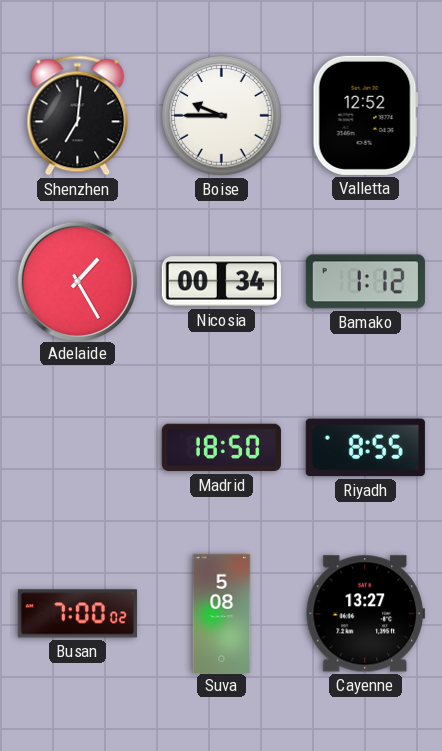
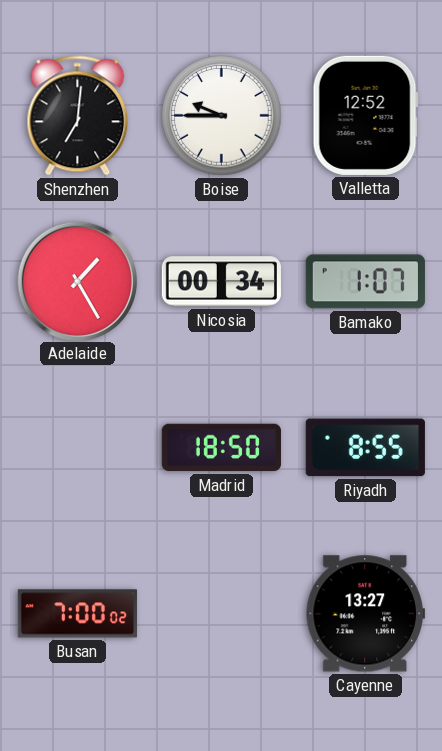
Bamako: 1:12 -> 1:07 (365, 282)
Suva: 5:08 -> none (222, 613)
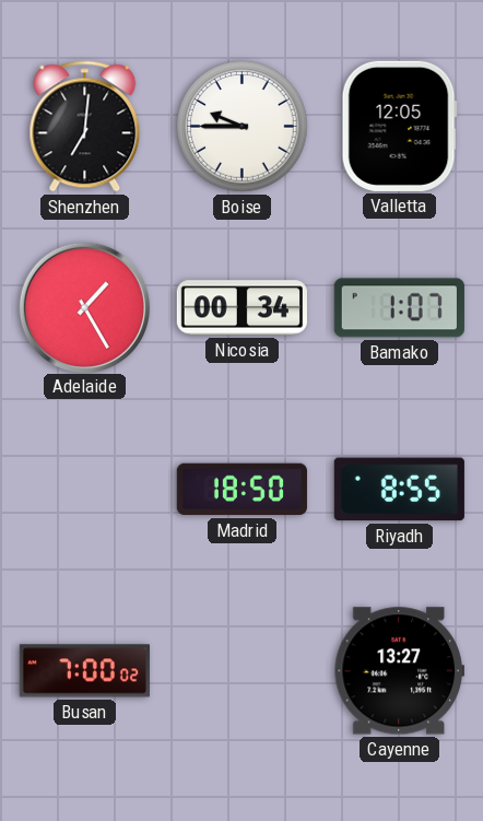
Valletta: 12:52 -> 12:05 (399, 126)
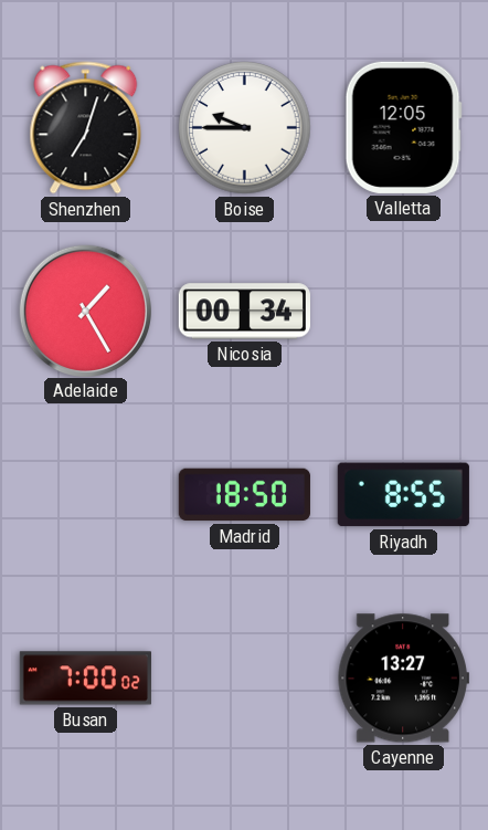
Shenzhen: 7:01 -> 7:03 (86, 128)
Bamako: 1:07 -> none (399, 308)
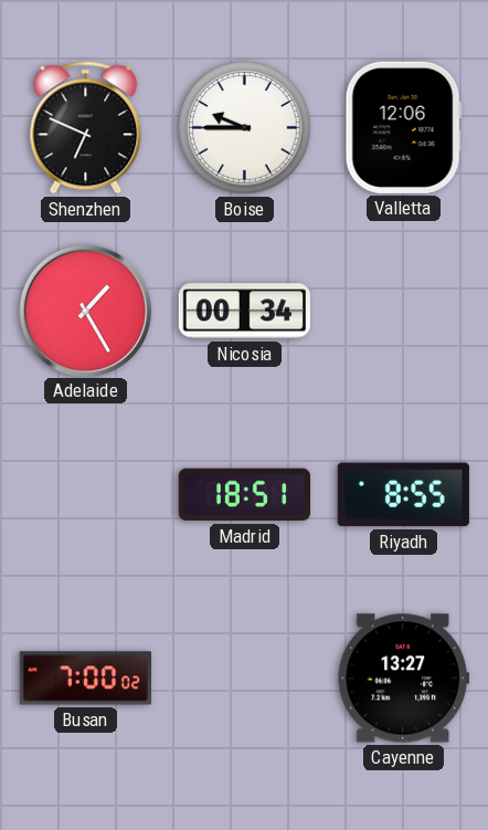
Shenzhen: 7:03 -> 6:49 (86, 128)
Valletta: 12:05 -> 12:06 (403, 127)
Madrid: 18:50 -> 18:51 (244, 495)
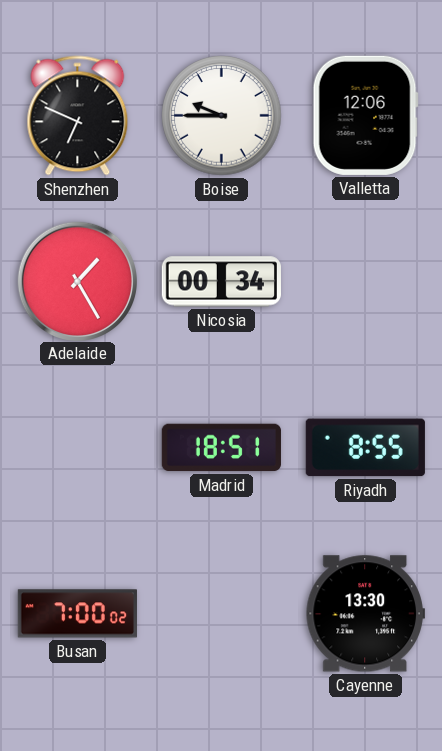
Cayenne: 13:27 -> 13:30 (365, 614)
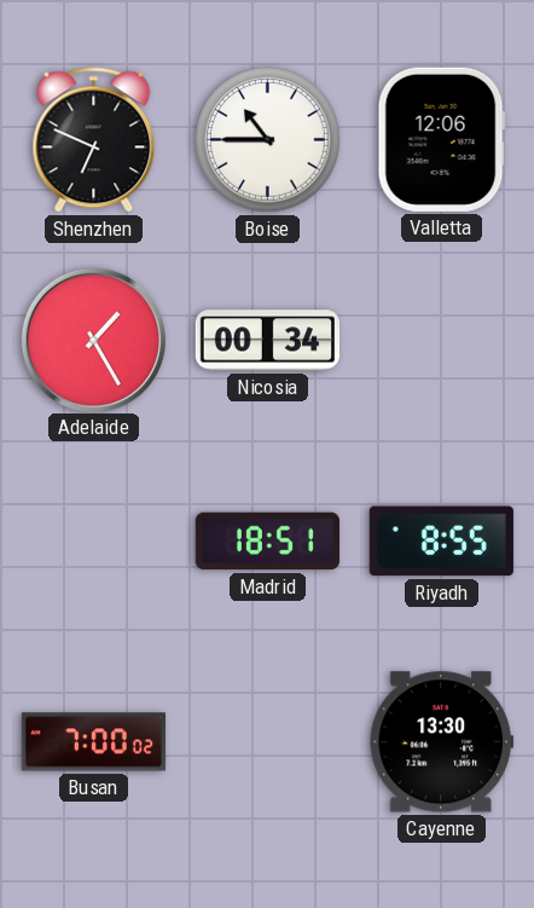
Boise: 9:45 -> 10:45 (268, 140)
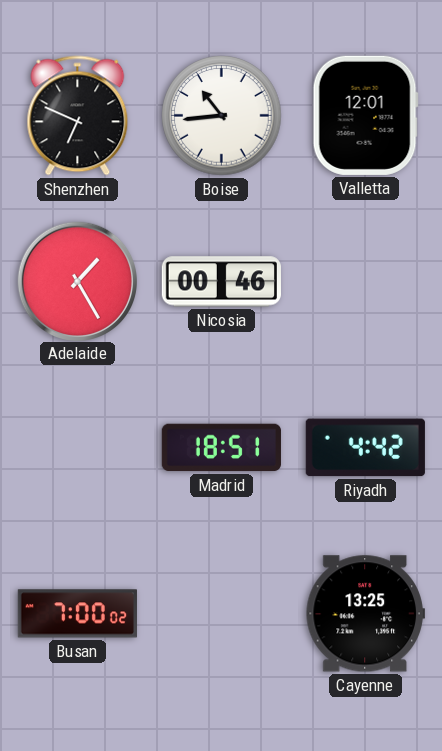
Boise: 10:45 -> 10:44 (222, 116)
Valletta: 12:06 -> 12:01 (365, 115)
Nicosia: 00:34 -> 00:46 (221, 282)
Riyadh: 8:55 -> 4:42 (365, 448)
Cayenne: 13:30 -> 13:25 (365, 614)
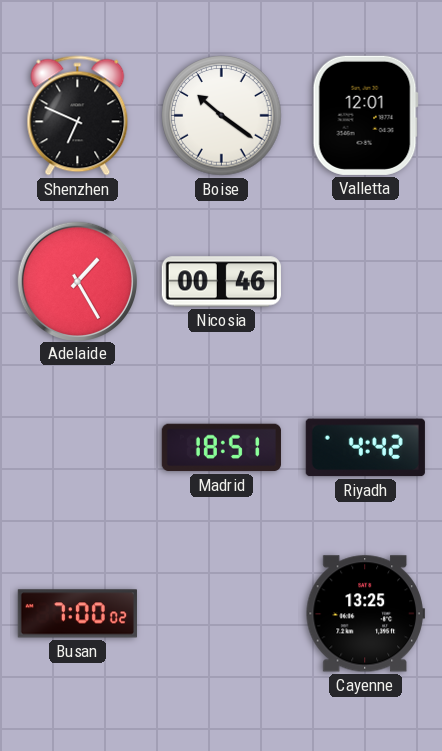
Boise: 10:44 -> 10:21 (222, 116)
